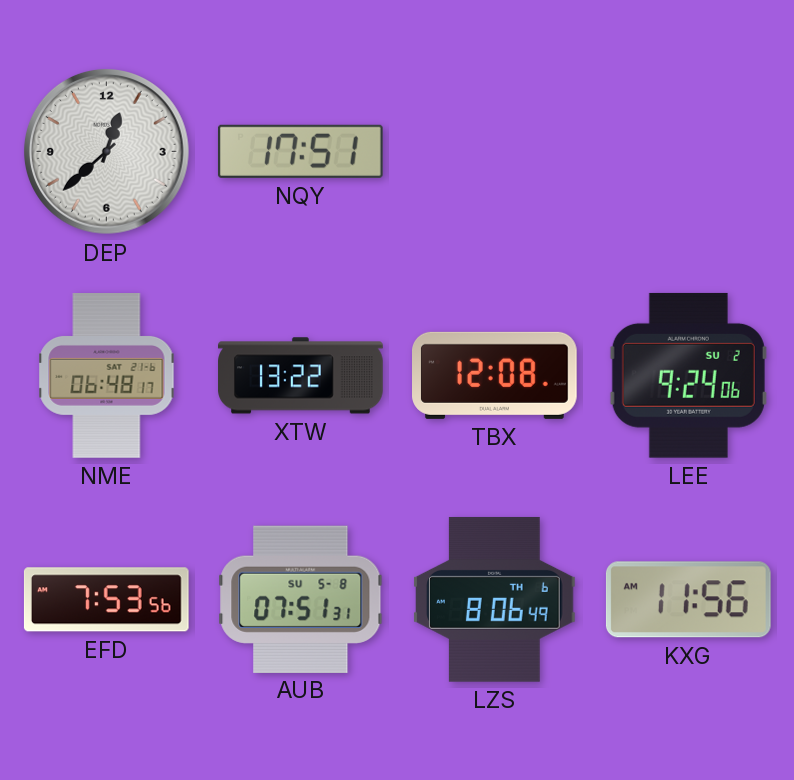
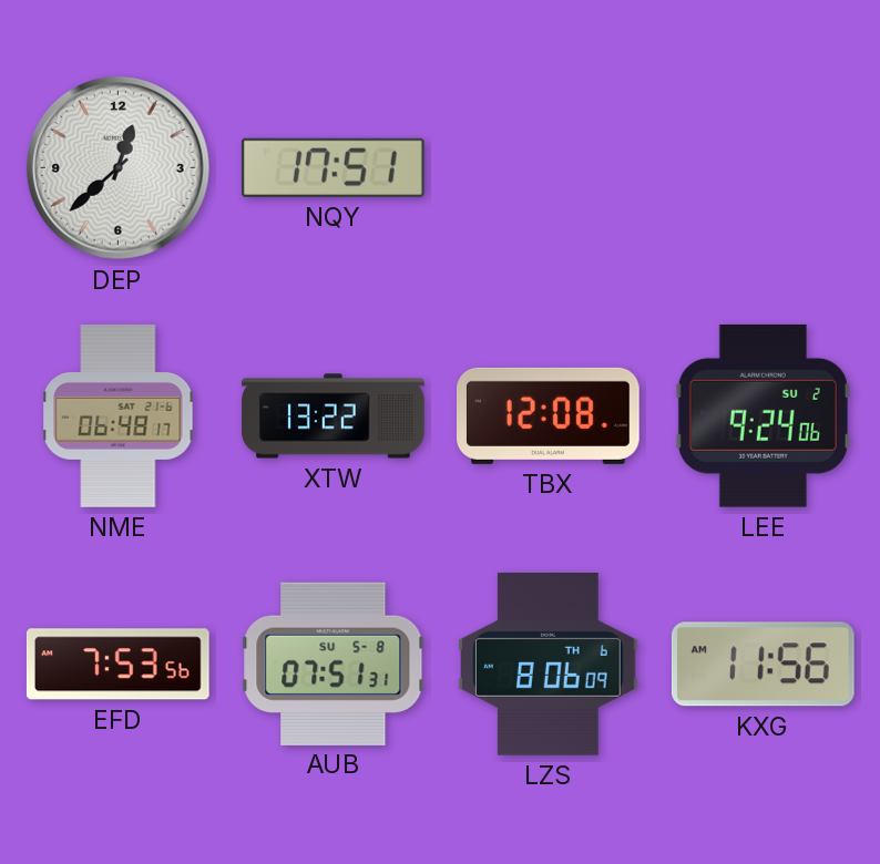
LZS: 8:06:49 -> 8:06:09 (549, 664)
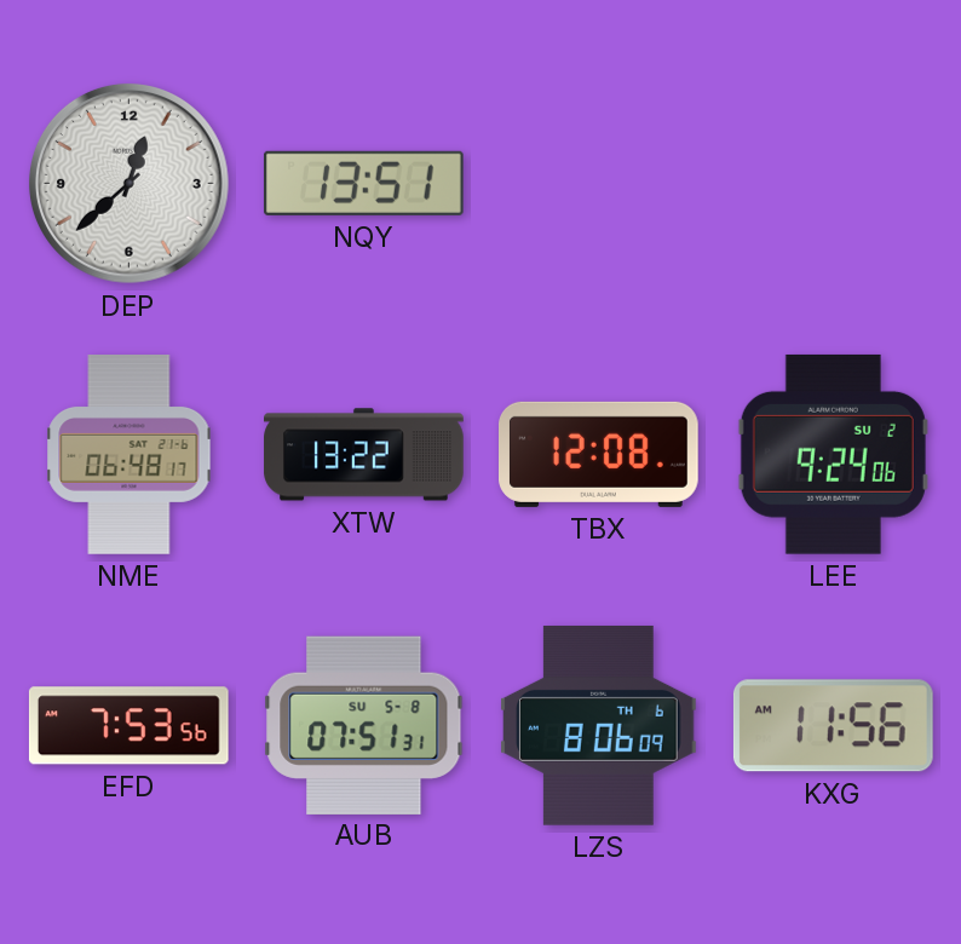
NQY: 17:51 -> 13:51 (363, 183)
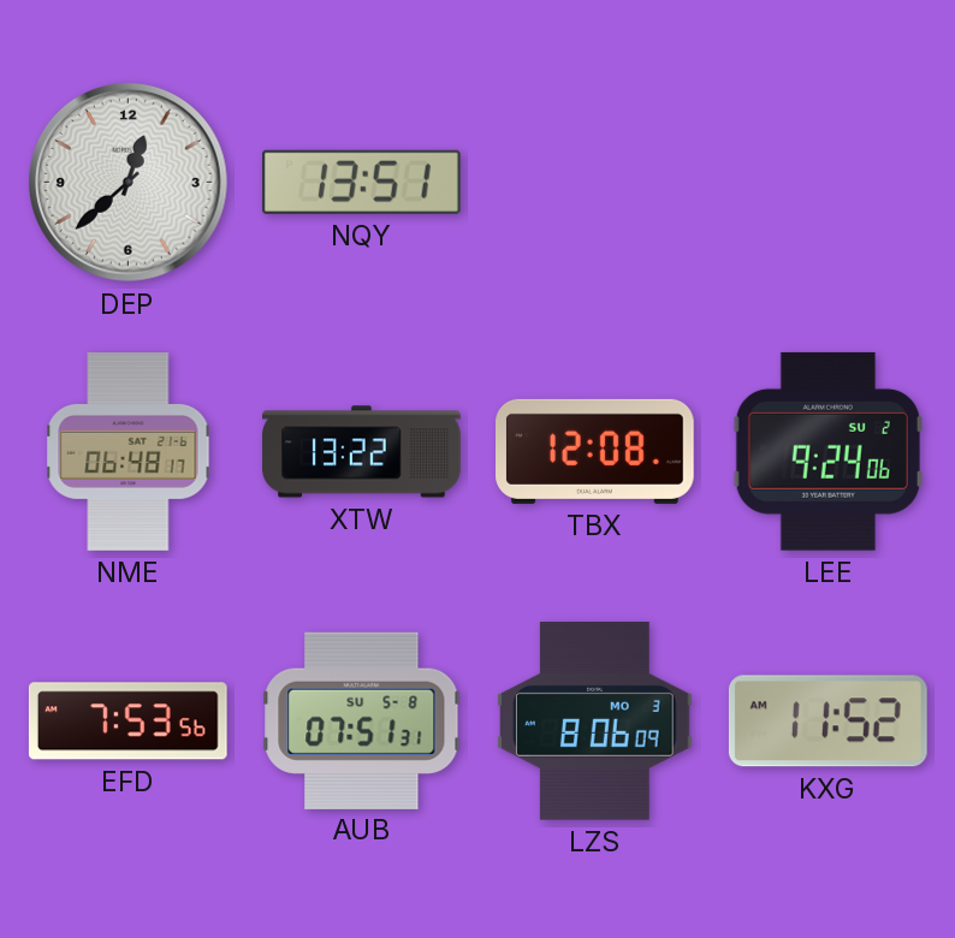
LZS date: TH 6 -> MO 3 (595, 720)
KXG: 11:56 -> 11:52 (828, 722)
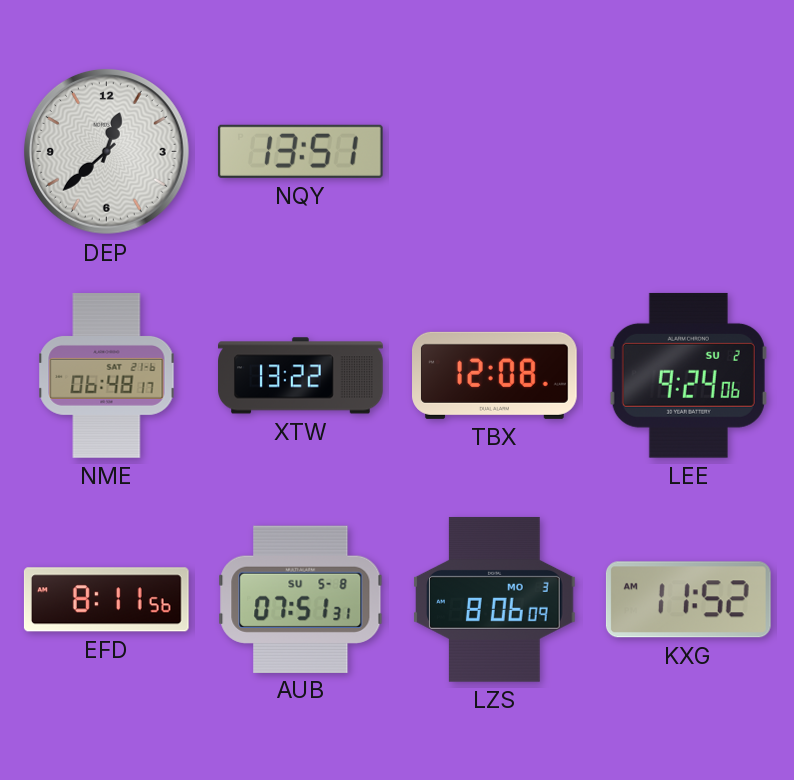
EFD: 7:53 -> 8:11 (106, 600)
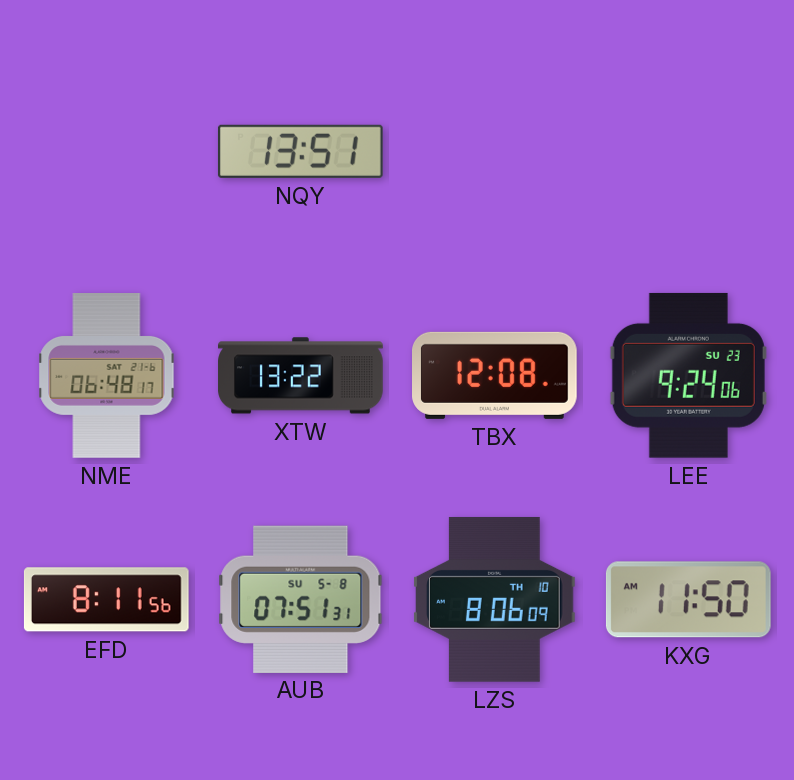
DEP: 12:38 -> none (107, 152)
LEE date: SU 2 -> SU 23 (688, 375)
LZS date: MO 3 -> TH 10 (495, 599)
KXG: 11:52 -> 11:50 (688, 600)
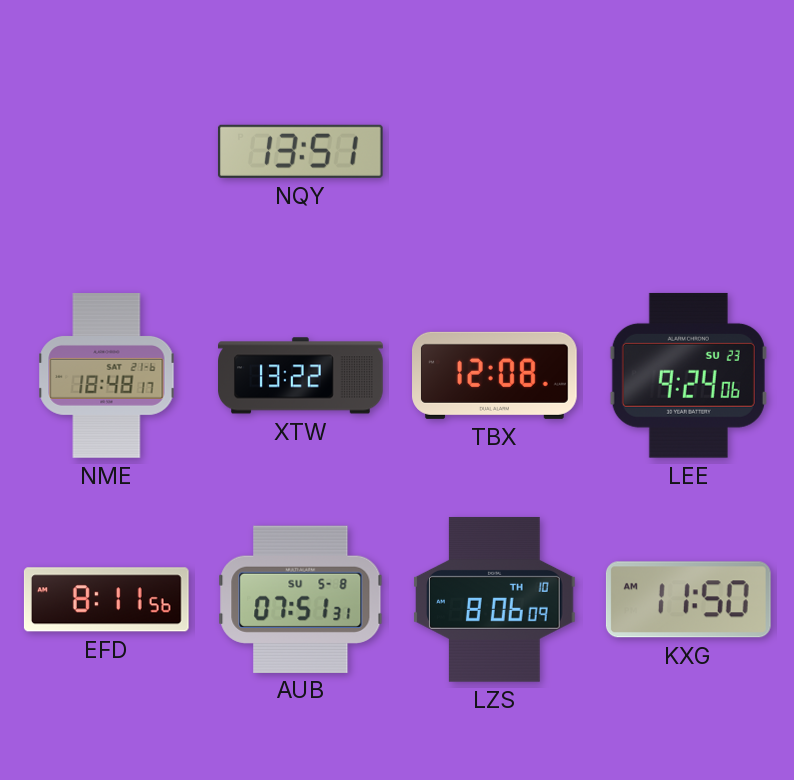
NME: 06:48 -> 18:48 (107, 376)
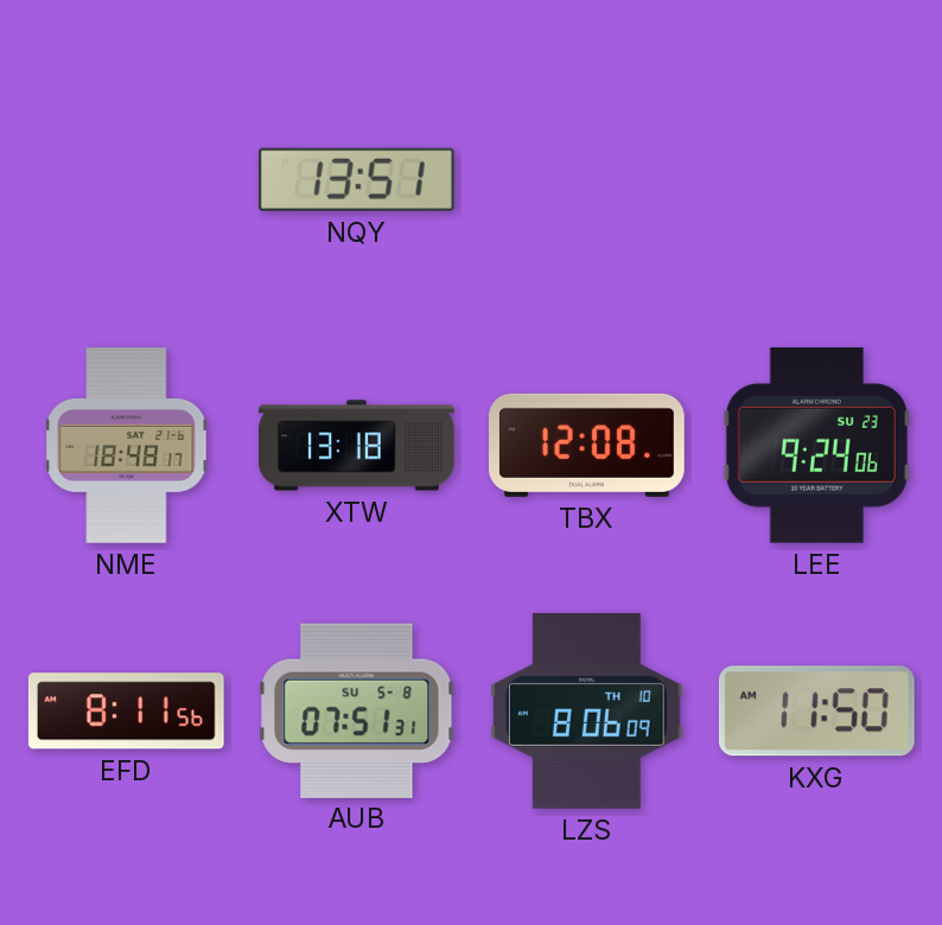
XTW: 13:22 -> 13:18 (357, 446)
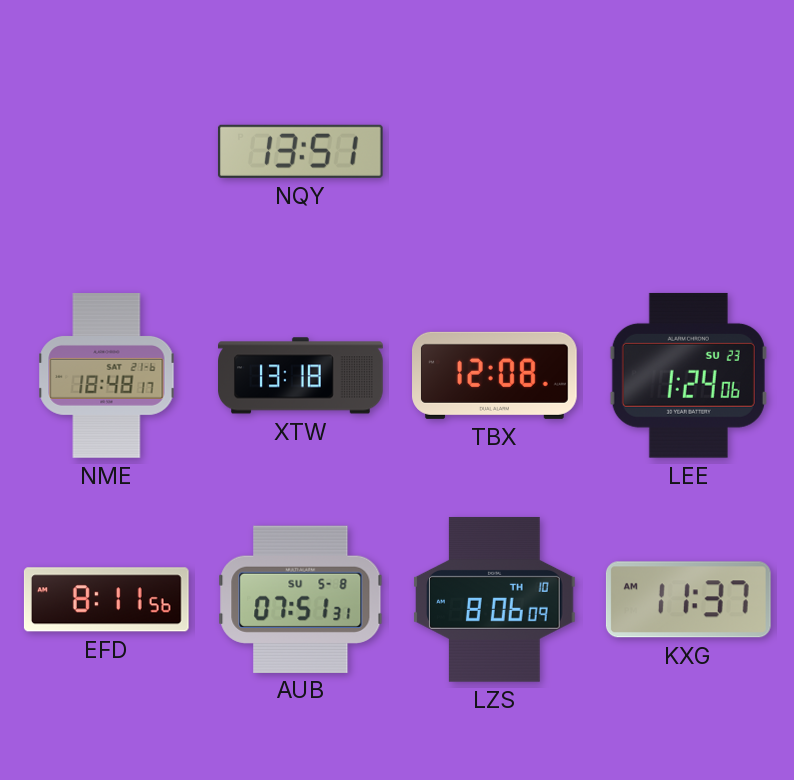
LEE: 9:24 -> 1:24 (688, 375)
KXG: 11:50 -> 11:37 (688, 600)
